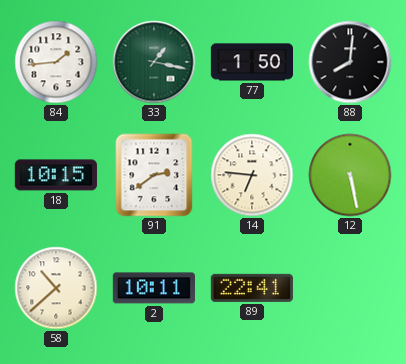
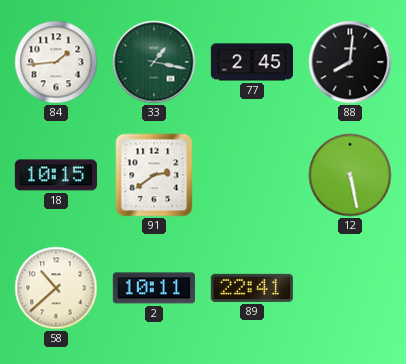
77: 1:50 -> 2:45 (251, 62)
14: 6:46 -> none (252, 175)
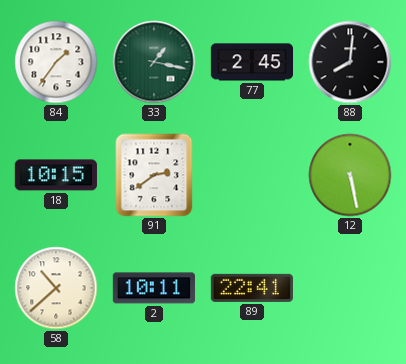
84: 1:44 -> 1:36 (56, 62)
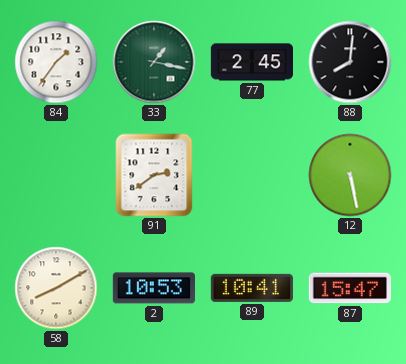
18: 10:15 -> none (56, 175)
58: 10:38 -> 8:10 (56, 288)
2: 10:11 -> 10:53 (154, 288)
89: 22:41 -> 10:41 (252, 288)
87: none -> 15:47 (350, 288)
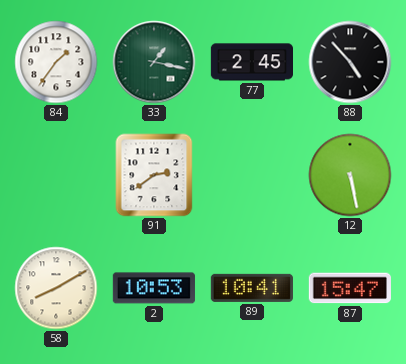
88: 8:01 -> 4:53 (350, 62)
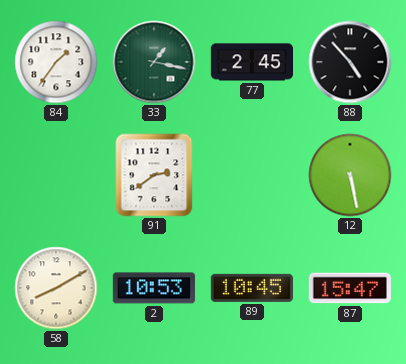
89: 10:41 -> 10:45 (252, 288)
